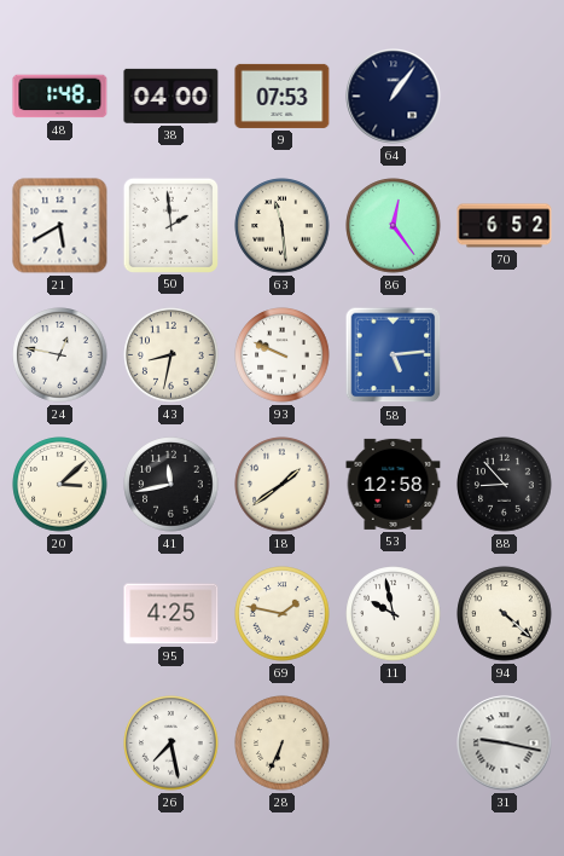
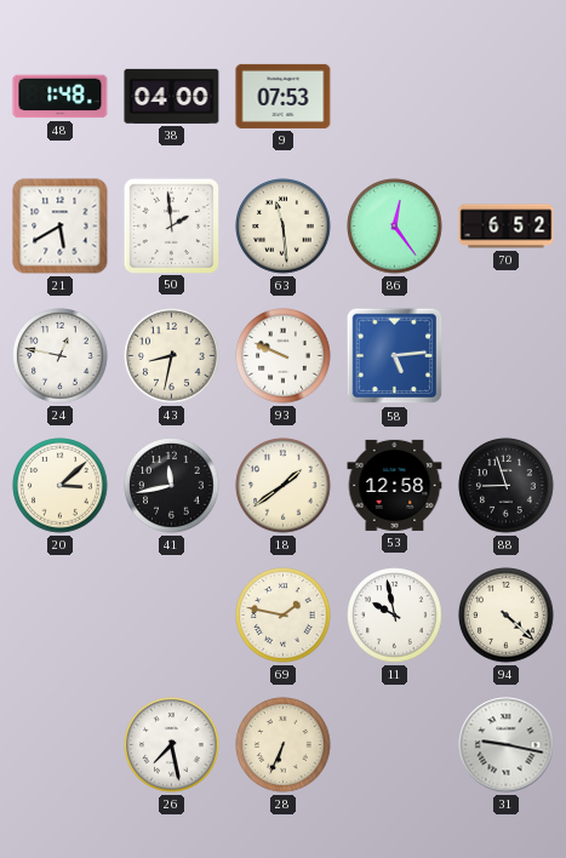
64: 1:06 -> none (394, 97)
88: 8:53 -> 8:57 (507, 486)
95: 4:25 -> none (171, 614)
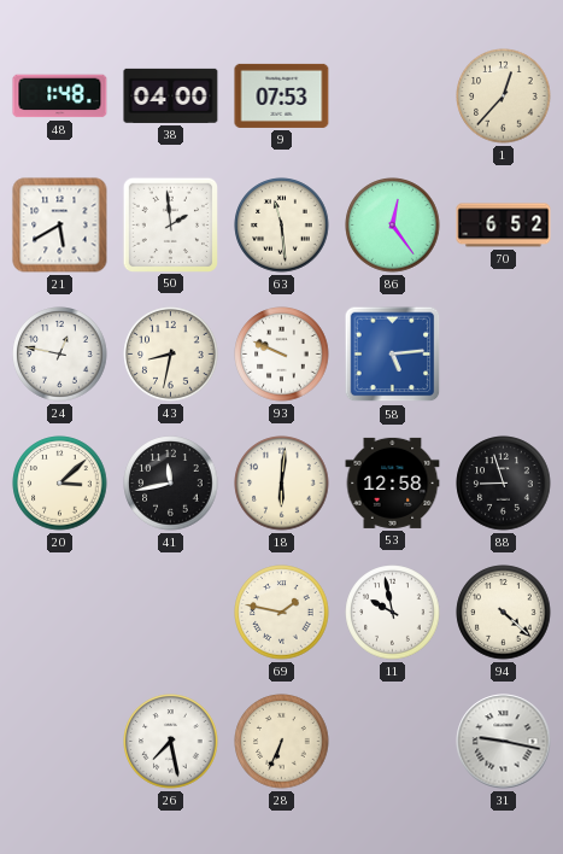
1: none -> 12:37 (504, 96)
18: 1:39 -> 6:01 (282, 484)
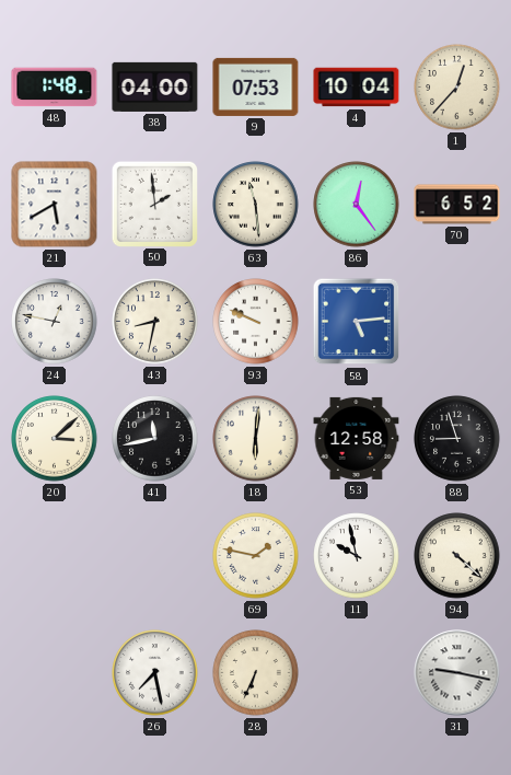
4: none -> 10:04 (357, 88)
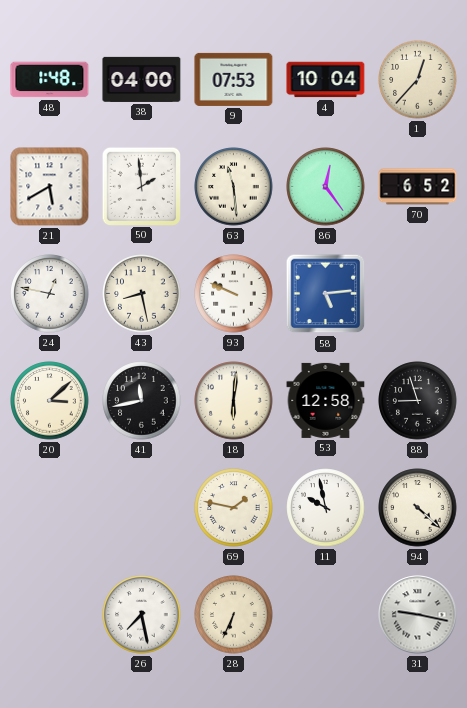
43: 8:32 -> 8:28 (142, 294)
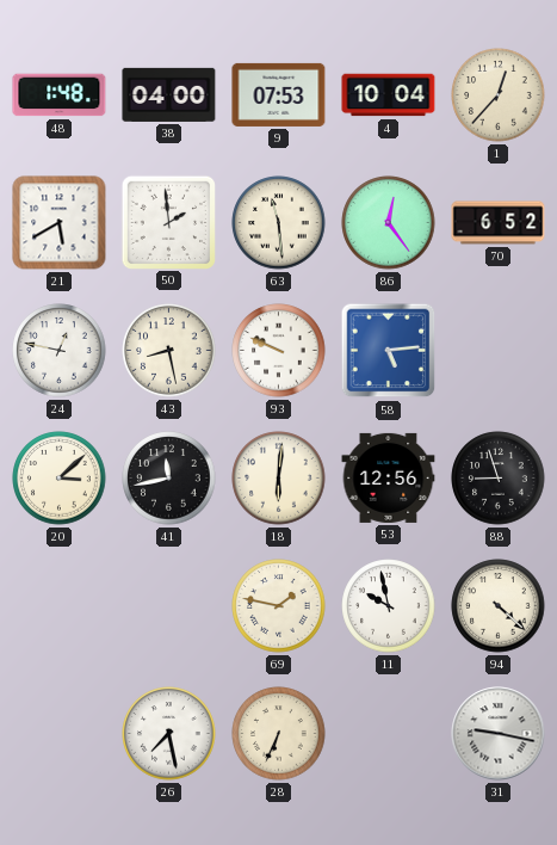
53: 12:58 -> 12:56 (389, 477)
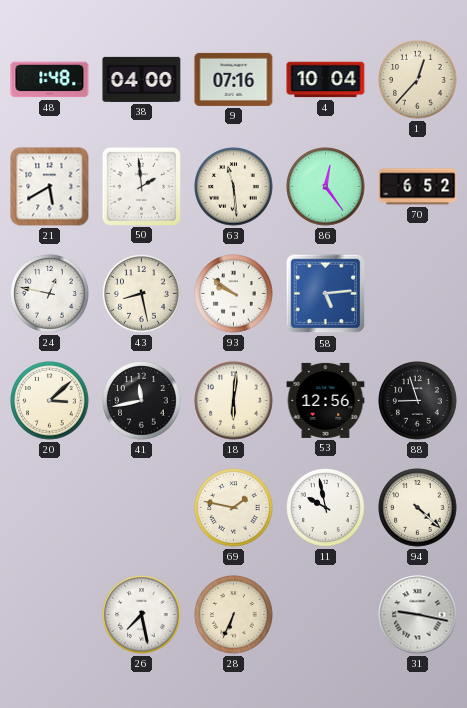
9: 07:53 -> 07:16 (234, 79)
93: 9:49 -> 9:51 (234, 294)
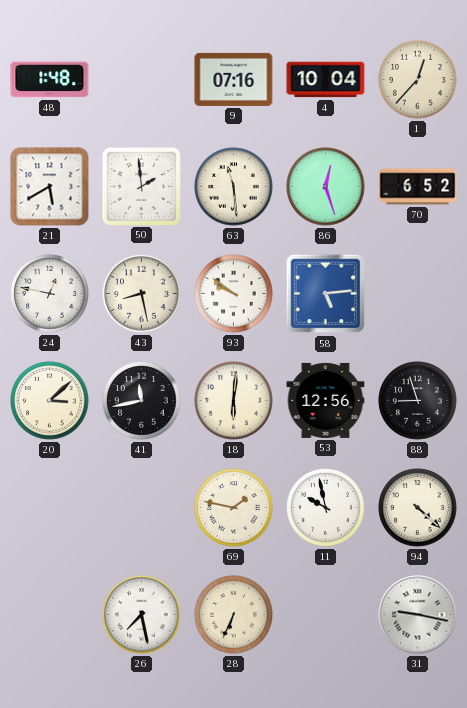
38: 04:00 -> none (142, 79)
86: 12:24 -> 12:27 (326, 187)
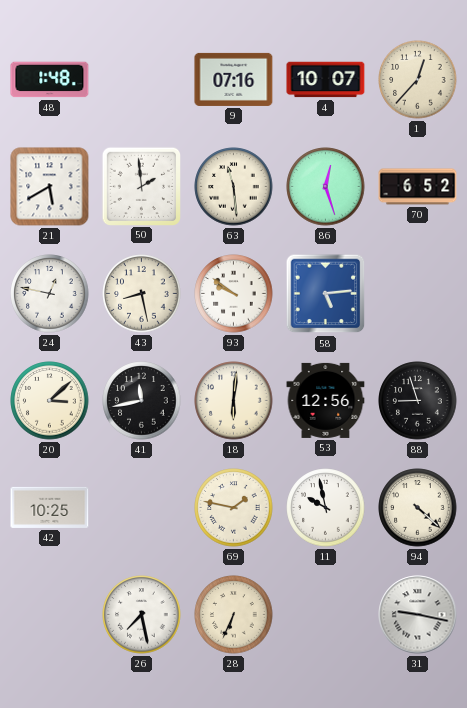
4: 10:04 -> 10:07 (326, 80)
42: none -> 10:25 (50, 507)
